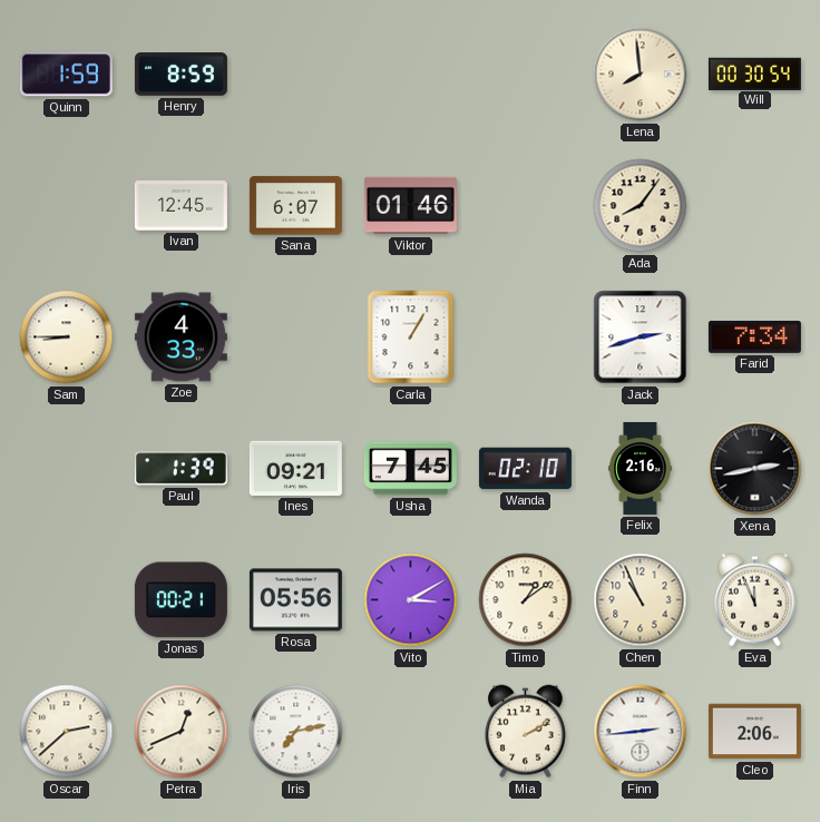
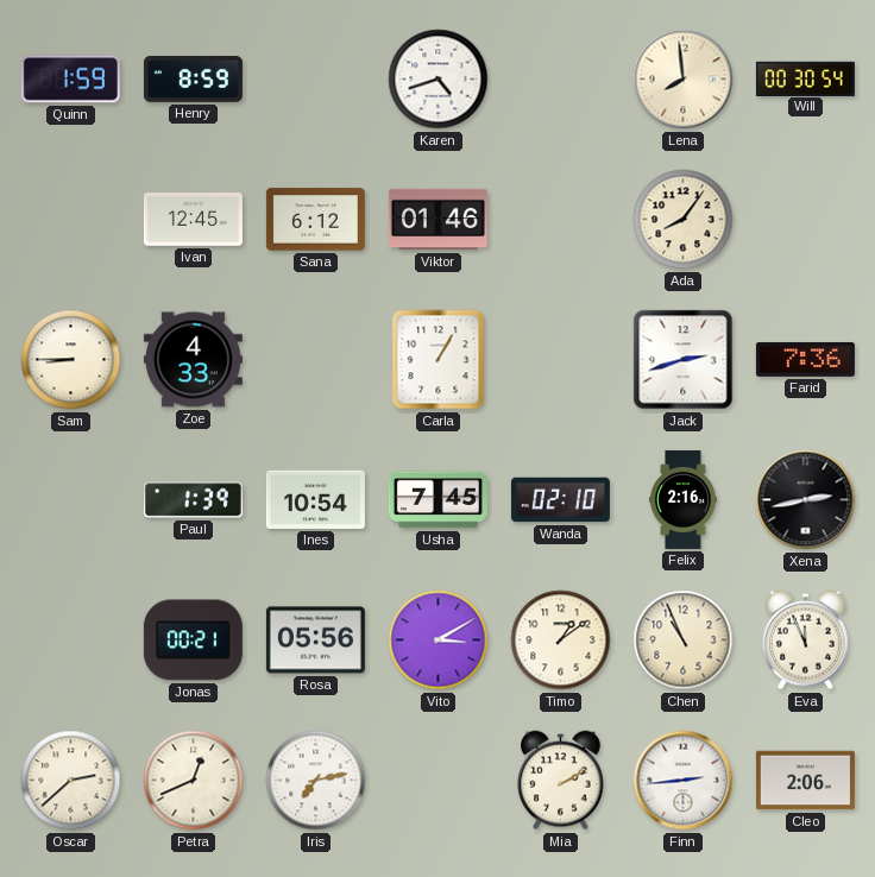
Karen: none -> 4:42 (439, 80)
Sana: 6:07 -> 6:12 (315, 220)
Farid: 7:34 -> 7:36 (805, 359)
Ines: 09:21 -> 10:54 (315, 499)
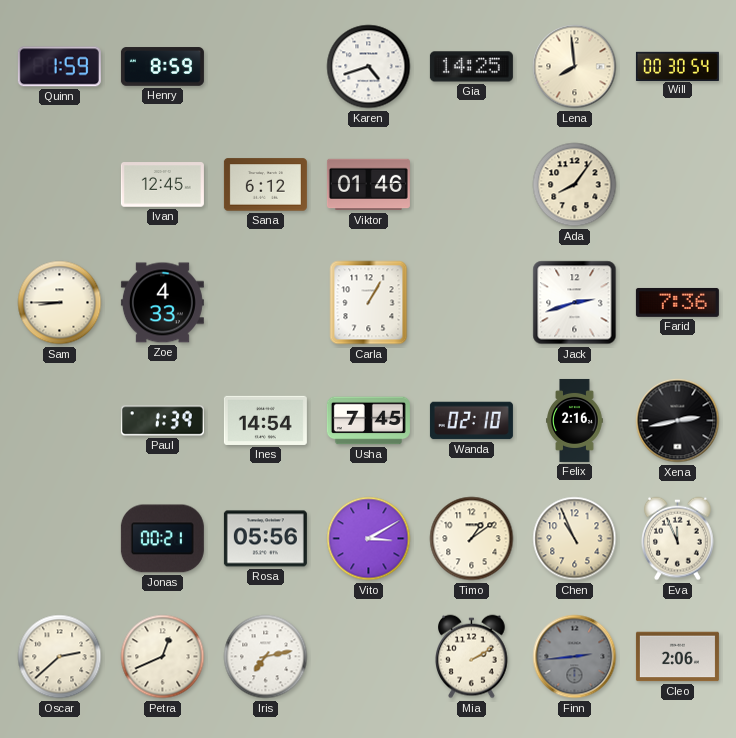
Gia: none -> 14:25 (471, 67)
Ines: 10:54 -> 14:54 (265, 420)
Finn dial: white -> grey (575, 657)
